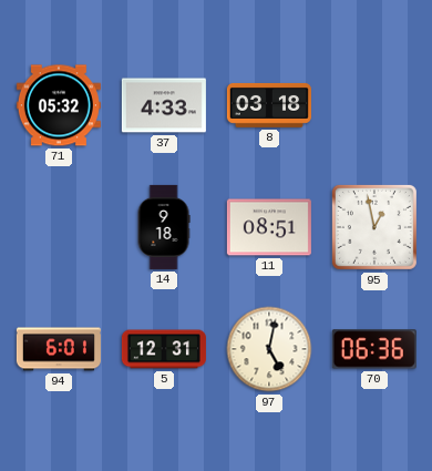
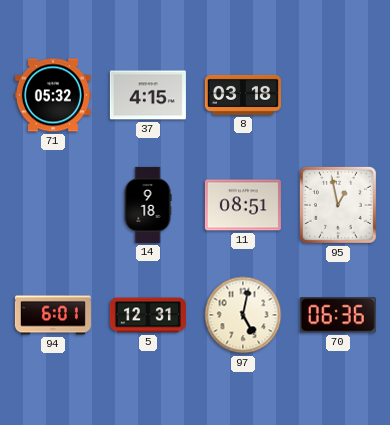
37: 4:33 -> 4:15 (148, 95)
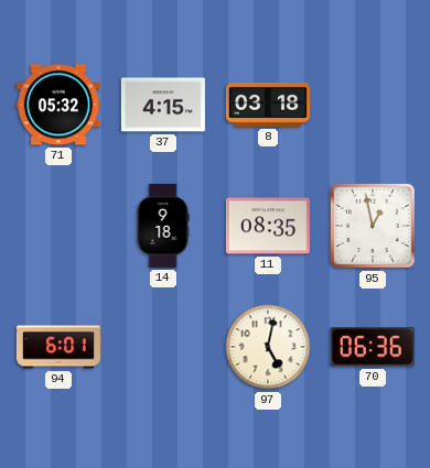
11: 08:51 -> 08:35 (268, 226)
5: 12:31 -> none (148, 315)
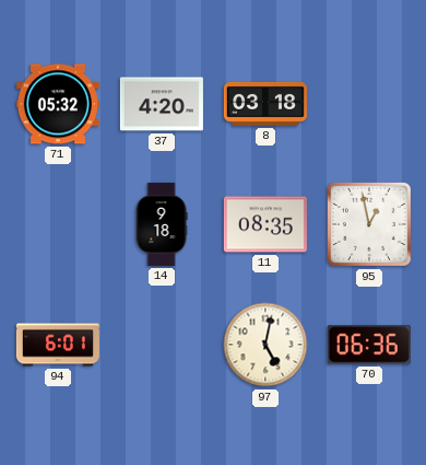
37: 4:15 -> 4:20 (162, 104)
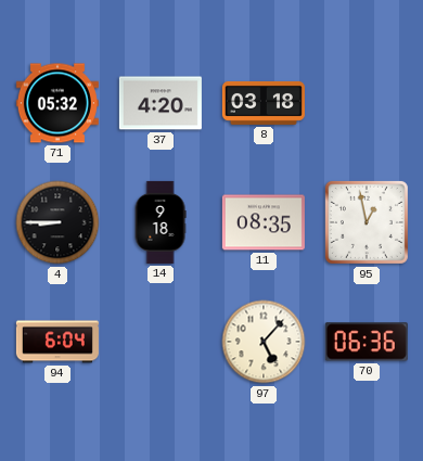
4: none -> 8:45 (57, 222)
94: 6:01 -> 6:04 (57, 342)
97: 5:02 -> 5:07 (264, 342)
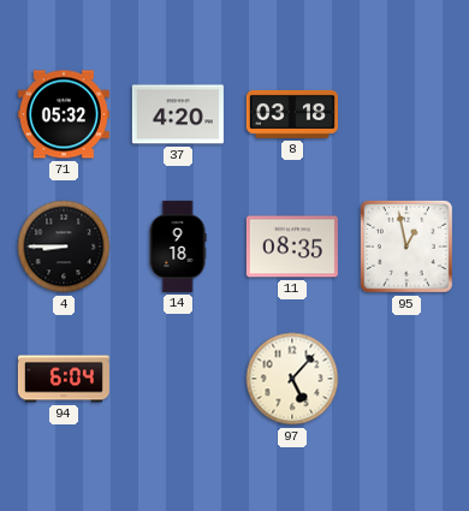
70: 06:36 -> none (367, 342)
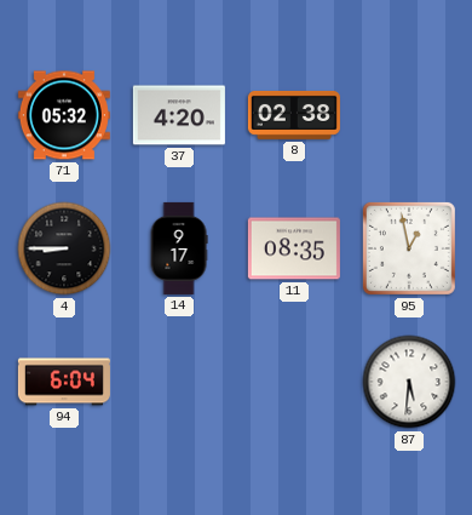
8: 03:18 -> 02:38 (294, 115)
14: 9:18 -> 9:17 (179, 248)
97: 5:07 -> none (292, 379)
87: none -> 5:31 (409, 382)
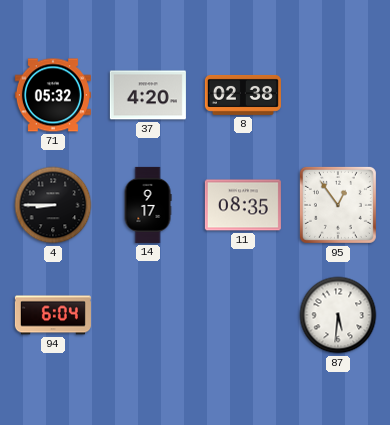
95: 12:58 -> 12:54 (338, 205)
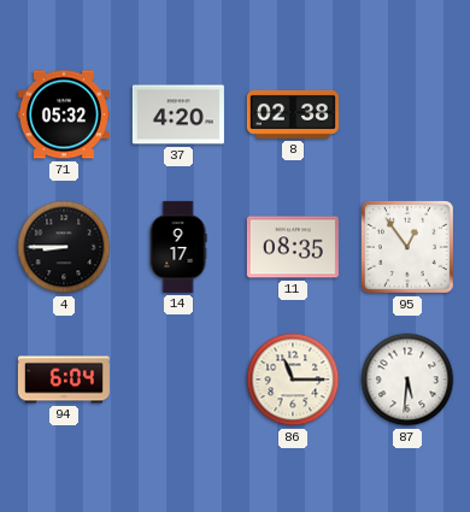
86: none -> 11:15 (293, 379)
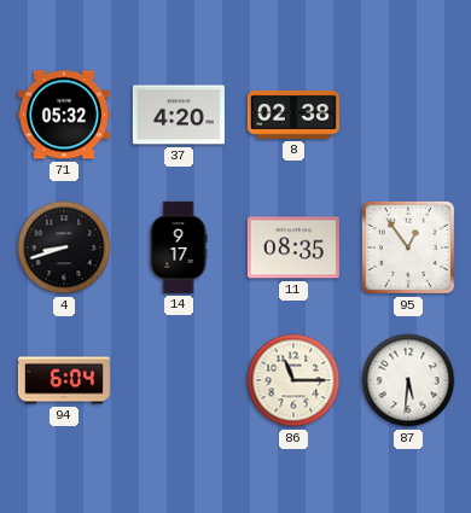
4: 8:45 -> 8:42 (64, 247)
